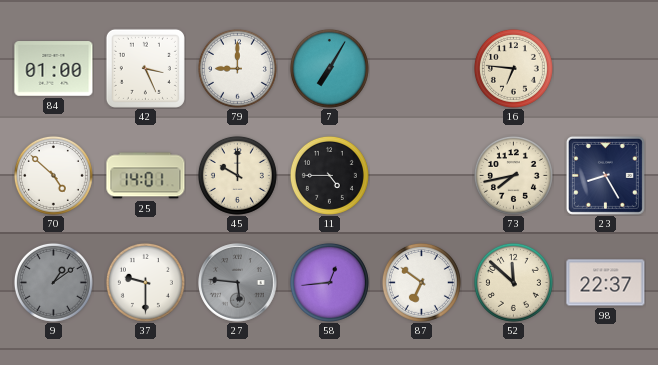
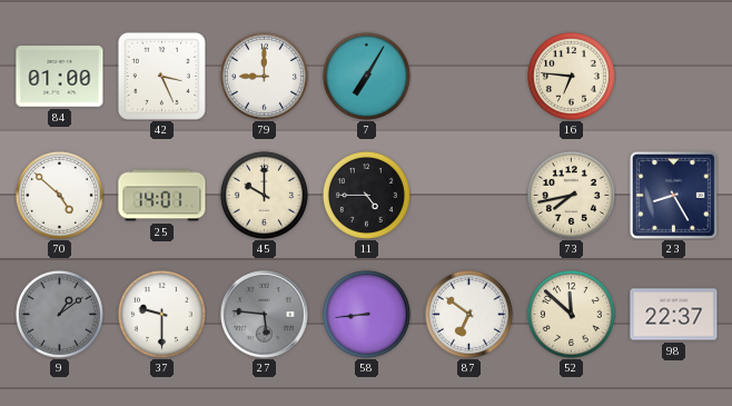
58: 12:44 -> 8:44 (366, 314)
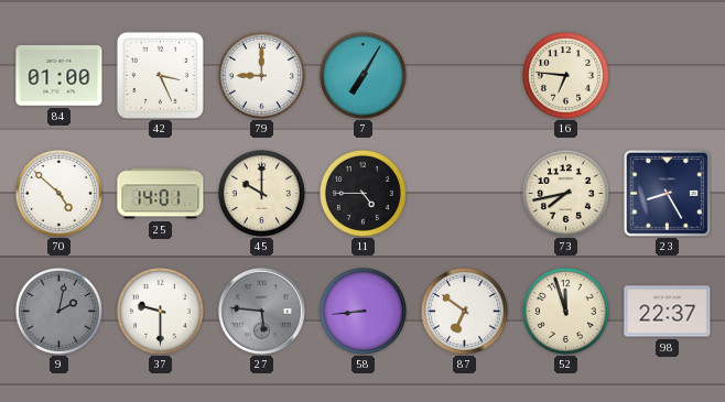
9: 1:09 -> 2:02 (58, 311)
52: 11:52 -> 11:57 (565, 311)
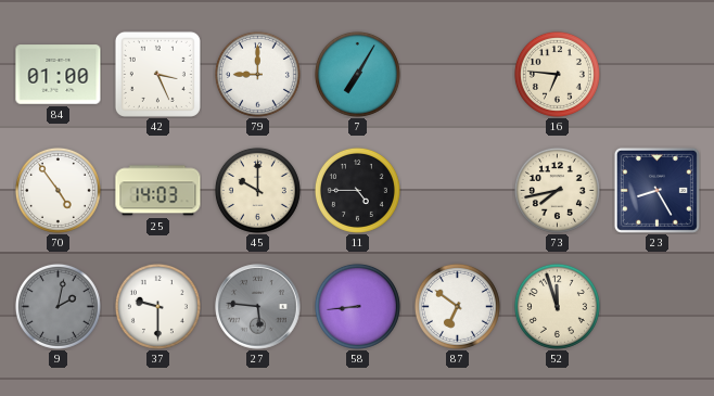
70: 4:52 -> 4:54 (58, 190)
25: 14:01 -> 14:03 (158, 191)
98: 22:37 -> none (668, 312)
